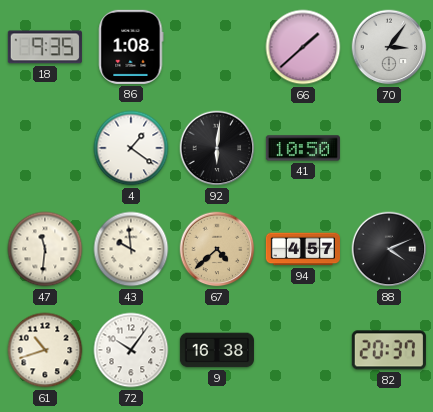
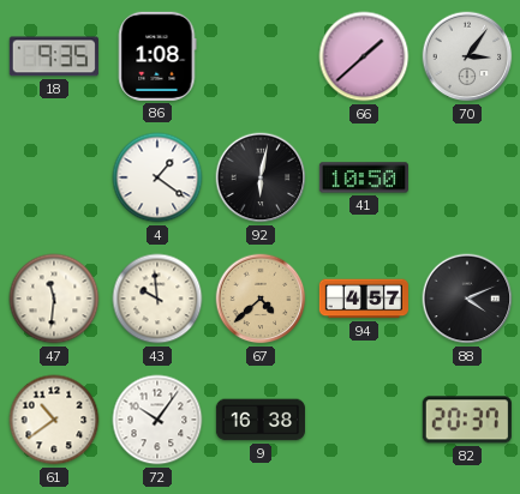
92: 6:01 -> 6:02 (261, 177)
61: 10:42 -> 10:39 (54, 420)
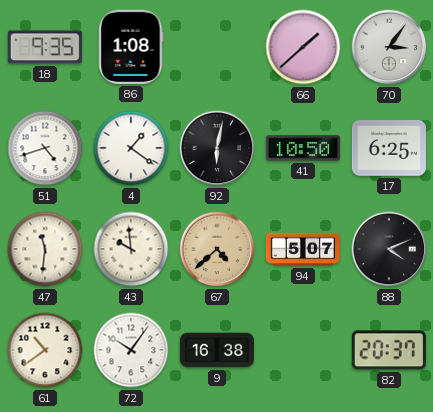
51: none -> 4:42 (45, 148)
17: none -> 6:25 (389, 149)
94: 4:57 -> 5:07 (303, 249)
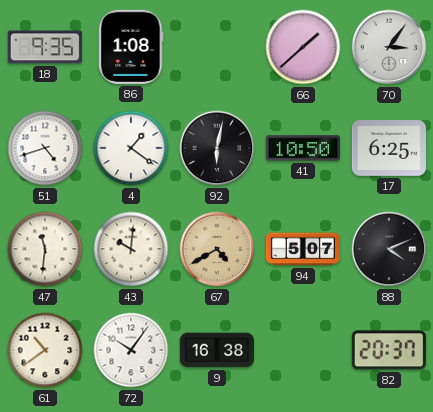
43: 9:59 -> 10:01 (131, 249)
67: 4:38 -> 4:40 (217, 249)
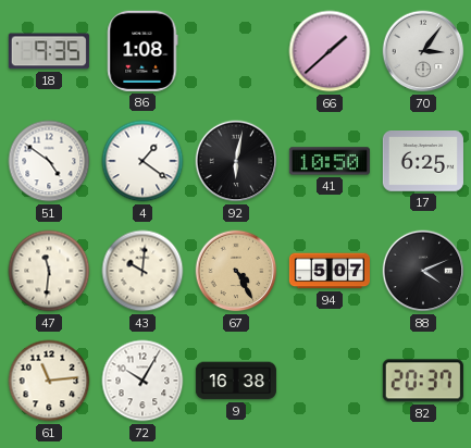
51: 4:42 -> 4:51 (49, 161)
67: 4:40 -> 4:25 (236, 271)
61: 10:39 -> 11:14 (49, 381)
72: 10:06 -> 10:05 (142, 381)
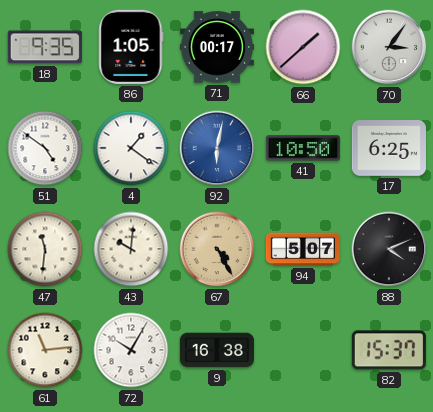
86: 1:08 -> 1:05 (131, 47)
71: none -> 00:17 (217, 47)
92 dial: black -> blue (217, 148)
82: 20:37 -> 15:37 (389, 350)
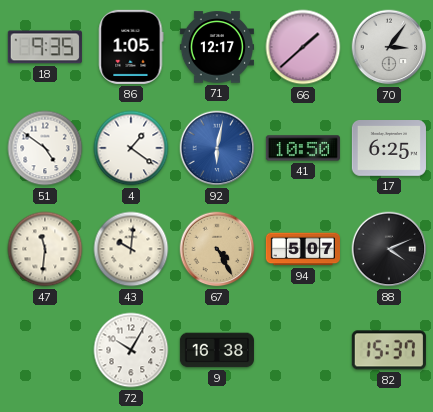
71: 00:17 -> 12:17 (217, 47)
61: 11:14 -> none (45, 350)
